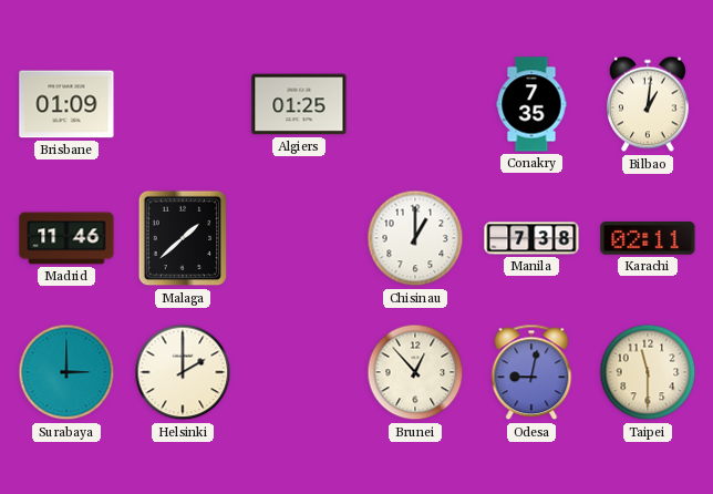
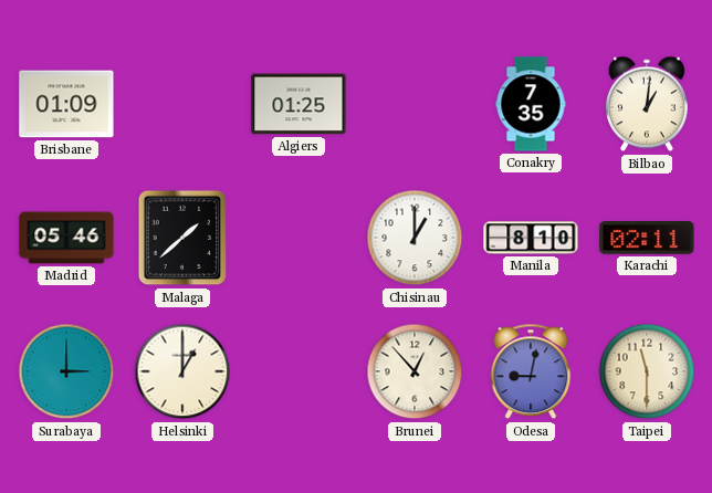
Madrid: 11:46 -> 05:46 (66, 238)
Manila: 7:38 -> 8:10 (531, 238)
Helsinki: 2:00 -> 1:00 (182, 371)
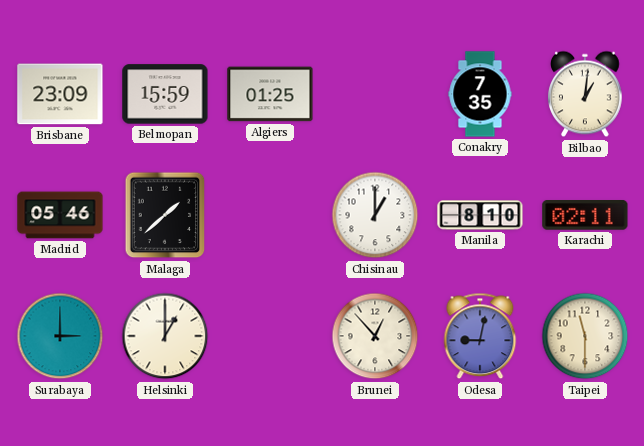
Brisbane: 01:09 -> 23:09 (60, 94)
Belmopan: none -> 15:59 (165, 94)
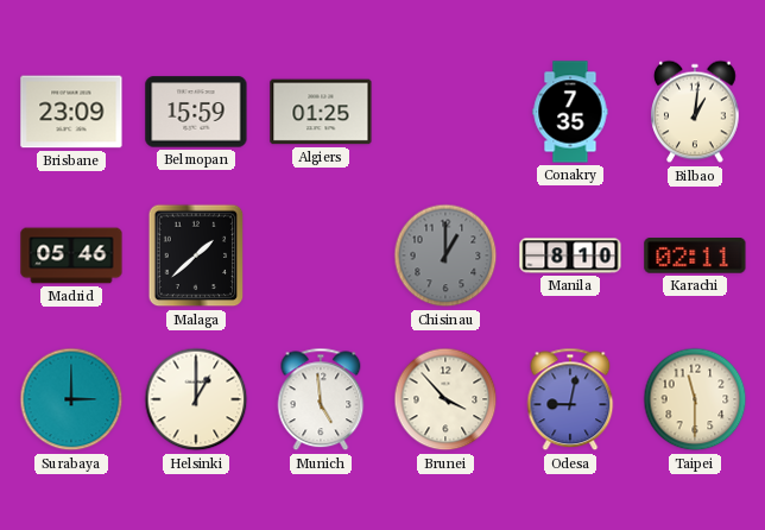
Chisinau dial: white -> grey (445, 255)
Munich: none -> 4:59 (321, 399)
Brunei: 12:53 -> 3:53 (445, 399)
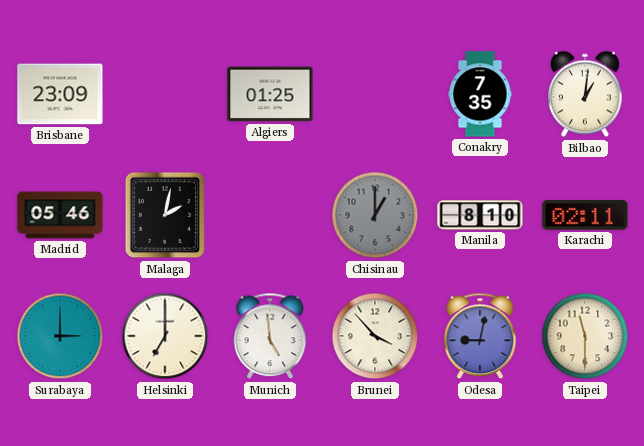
Belmopan: 15:59 -> none (196, 112)
Malaga: 1:38 -> 2:02 (165, 215)
Helsinki: 1:00 -> 7:00 (165, 336)
